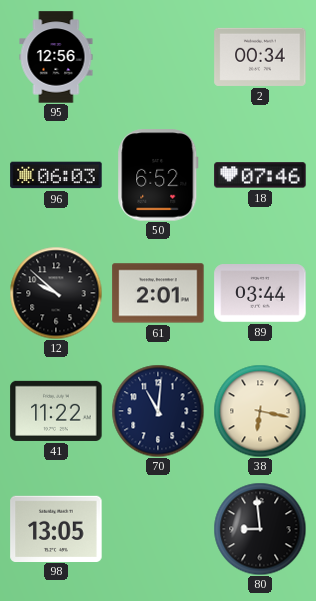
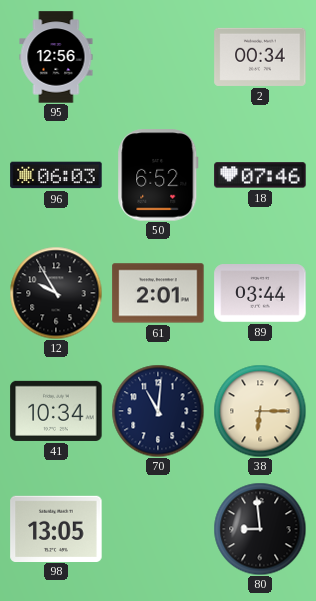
12: 9:52 -> 9:55 (56, 293)
41: 11:22 -> 10:34 (56, 411)
38: 6:17 -> 6:15 (260, 411)
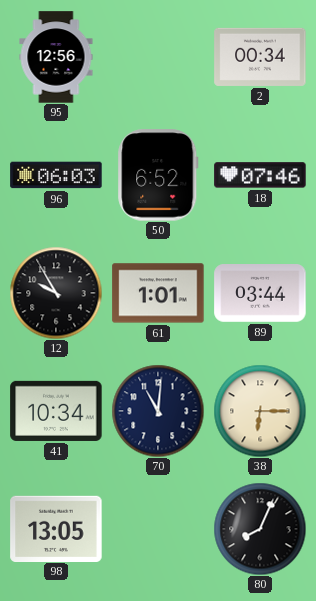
61: 2:01 -> 1:01 (158, 293)
80: 8:59 -> 8:04 (260, 529)
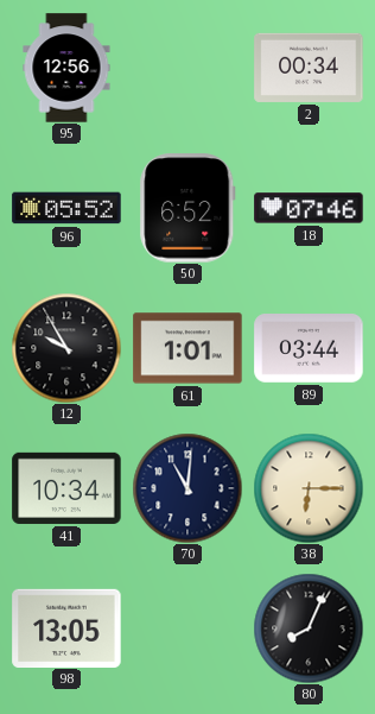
96: 06:03 -> 05:52 (66, 208)
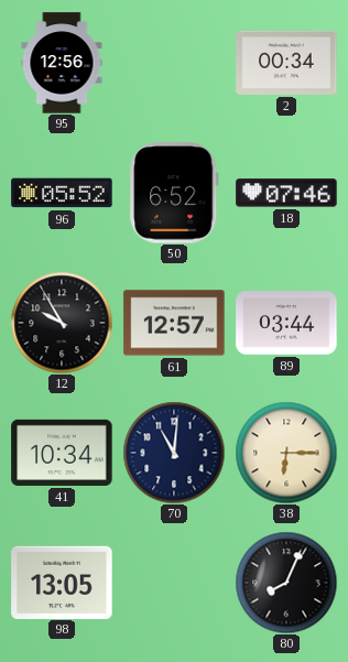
61: 1:01 -> 12:57 (174, 323)
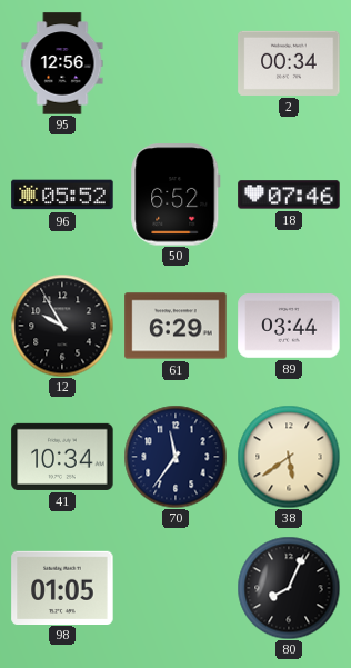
61: 12:57 -> 6:29 (175, 326)
70: 11:01 -> 11:36 (175, 457)
38: 6:15 -> 5:39 (289, 457)
98: 13:05 -> 01:05 (62, 587)
